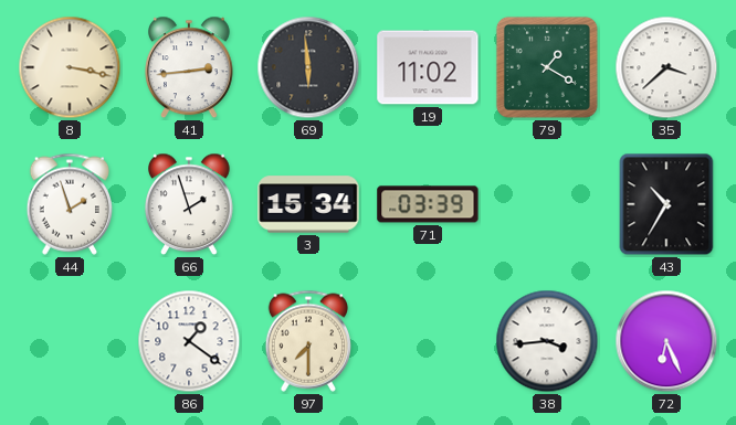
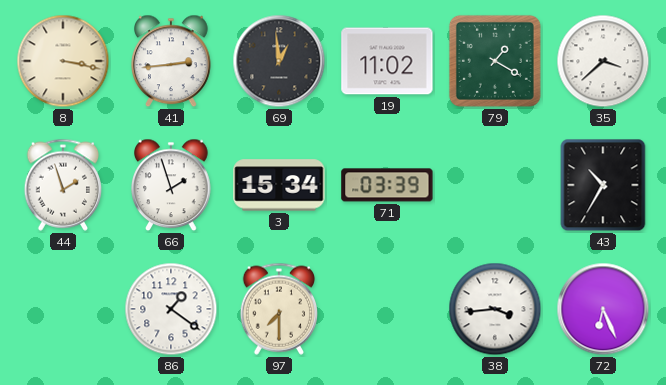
69: 5:59 -> 12:59 (279, 61)
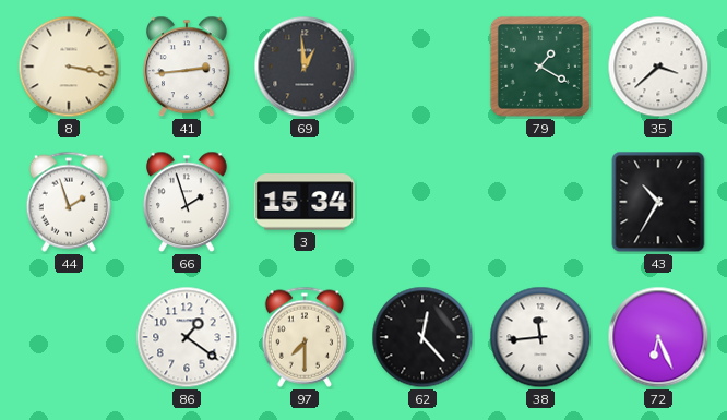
19: 11:02 -> none (387, 61)
71: 03:39 -> none (387, 185)
62: none -> 12:23 (422, 337)
38: 3:44 -> 11:44 (540, 337)
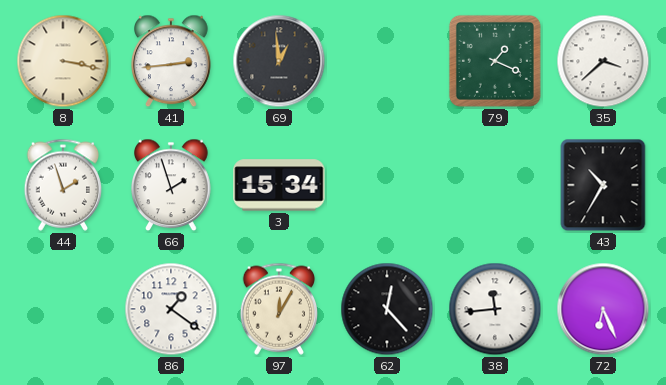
79: 1:20 -> 1:19 (495, 61)
97: 7:30 -> 12:05 (278, 309)
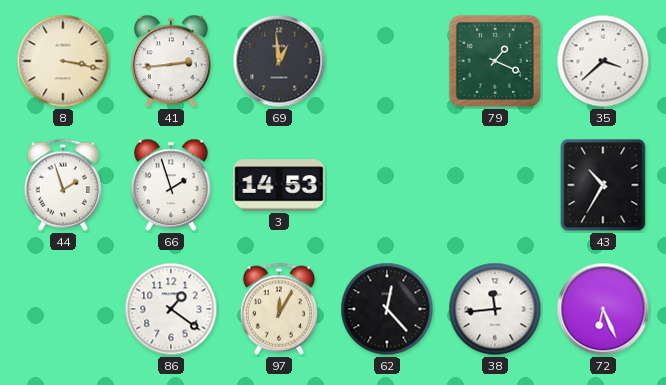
3: 15:34 -> 14:53 (279, 185)
